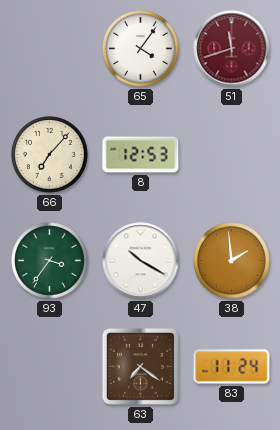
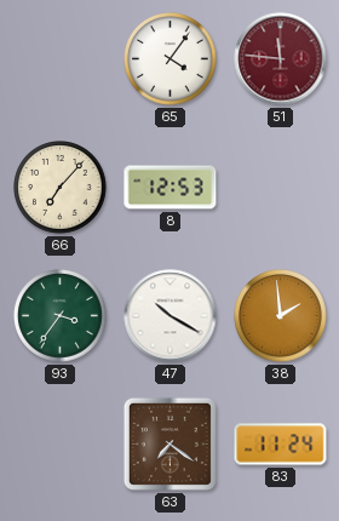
51: 11:42 -> 11:46 (281, 59)
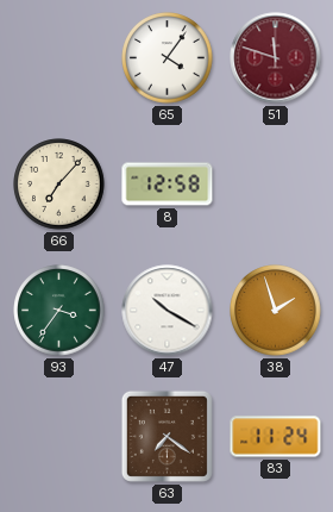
51: 11:46 -> 11:48 (276, 58)
8: 12:53 -> 12:58 (168, 185)
38: 1:59 -> 1:57 (276, 311)
